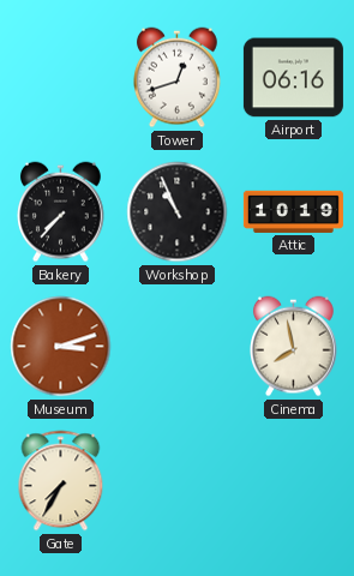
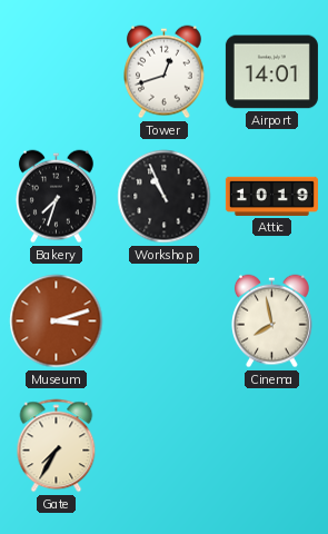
Airport: 06:16 -> 14:01 (271, 72)
Bakery: 7:37 -> 7:33 (57, 197)
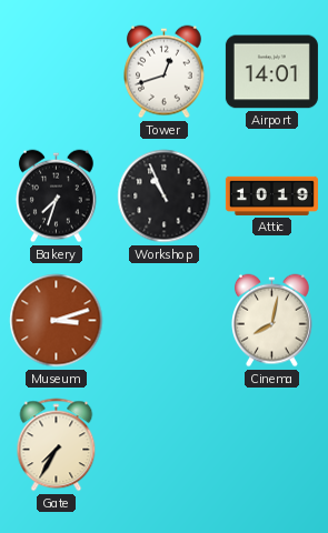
Cinema: 7:58 -> 8:02 (272, 321)
